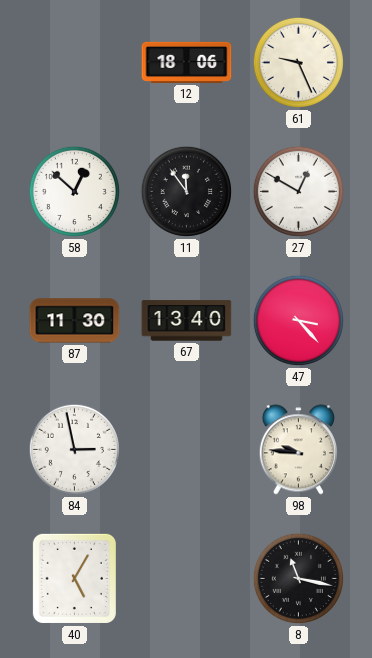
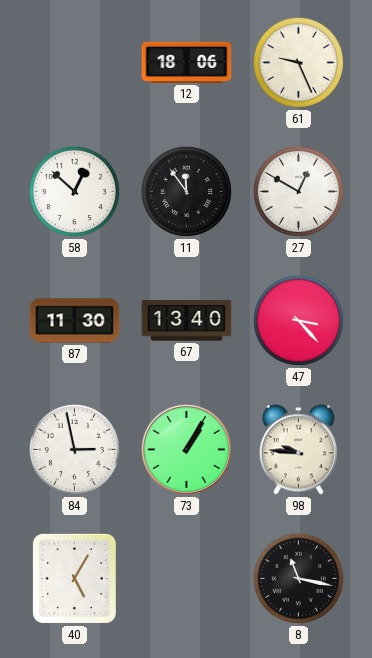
73: none -> 1:05 (186, 449)
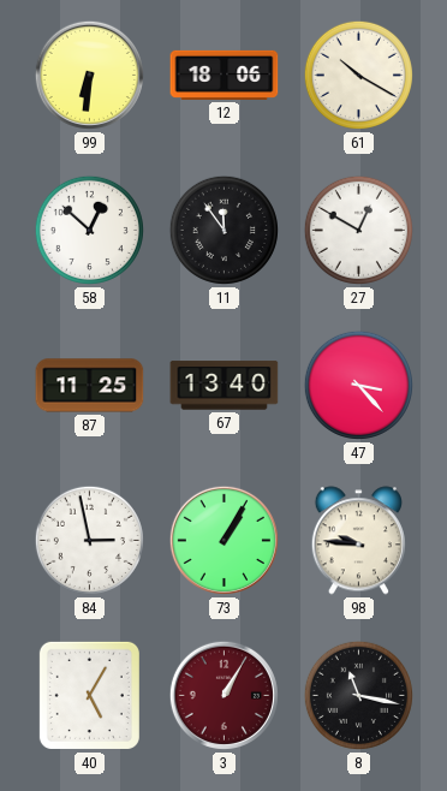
99: none -> 6:31 (89, 75)
61: 9:26 -> 10:20 (358, 75)
87: 11:30 -> 11:25 (90, 386)
3: none -> 1:05 (223, 695)
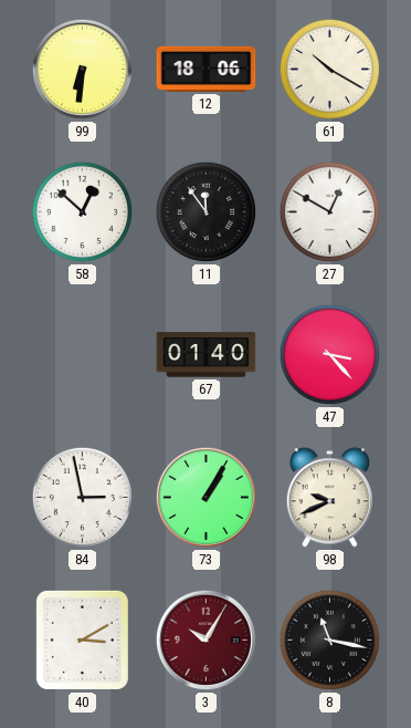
87: 11:25 -> none (90, 386)
67: 13:40 -> 01:40 (207, 355)
98: 9:46 -> 9:41 (329, 498)
40: 5:05 -> 3:10 (82, 639)
3: 1:05 -> 10:05 (205, 639)
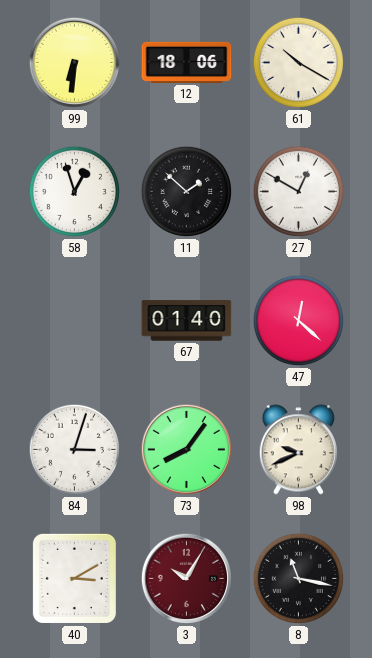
58: 12:52 -> 12:57 (74, 191)
11: 11:54 -> 1:52 (186, 191)
47: 3:23 -> 12:22 (298, 320)
84: 2:58 -> 3:03 (74, 449)
73: 1:05 -> 8:06 (186, 449)
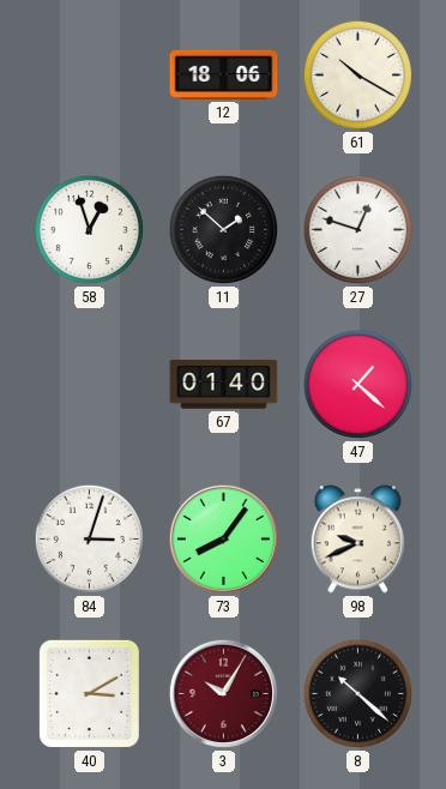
99: 6:31 -> none (74, 62)
27: 12:50 -> 12:48 (357, 229)
47: 12:22 -> 1:22 (357, 384)
8: 11:17 -> 10:22 (357, 693)
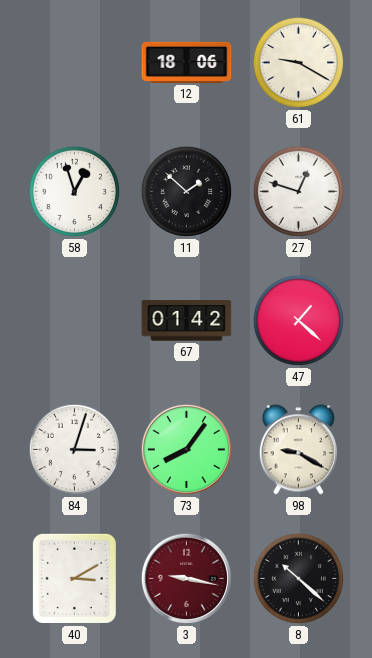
61: 10:20 -> 9:20 (298, 62)
67: 01:40 -> 01:42 (187, 321)
98: 9:41 -> 9:20 (298, 450)
3: 10:05 -> 9:17 (186, 578)
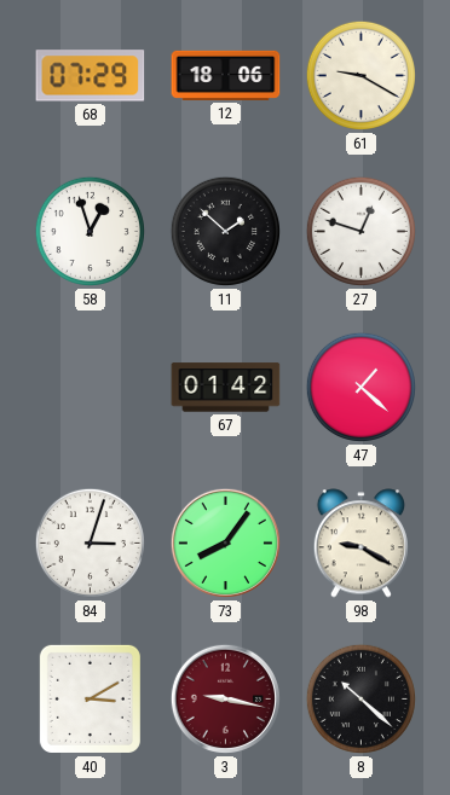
68: none -> 07:29 (91, 76)
